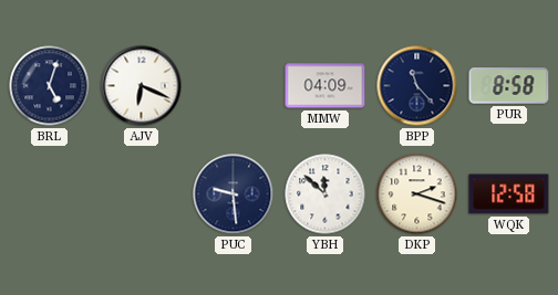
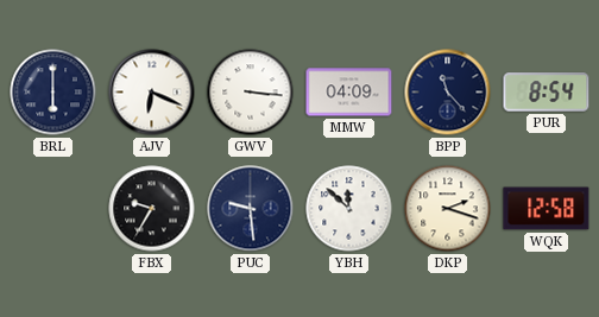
BRL: 5:03 -> 6:00 (53, 93)
GWV: none -> 3:16 (251, 93)
PUR: 8:58 -> 8:54 (547, 93)
FBX: none -> 9:35 (152, 209)
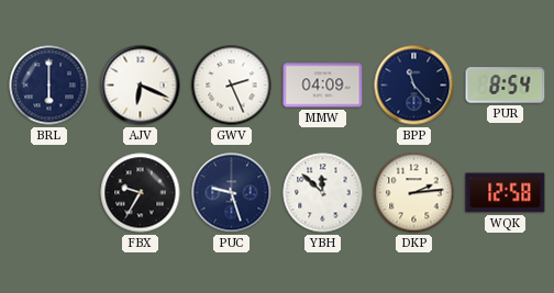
GWV: 3:16 -> 2:26 (232, 86)
PUC: 9:29 -> 9:27 (232, 193)
DKP: 2:18 -> 2:14 (414, 193)
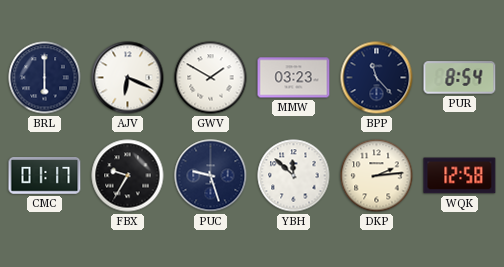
GWV: 2:26 -> 1:50 (211, 78)
MMW: 04:09 -> 03:23 (294, 78)
CMC: none -> 01:17 (45, 176)
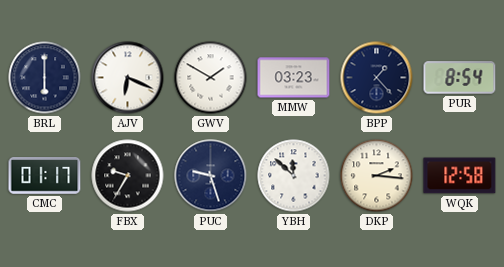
BPP: 11:23 -> 1:23 (377, 78)
DKP: 2:14 -> 2:16 (377, 176)
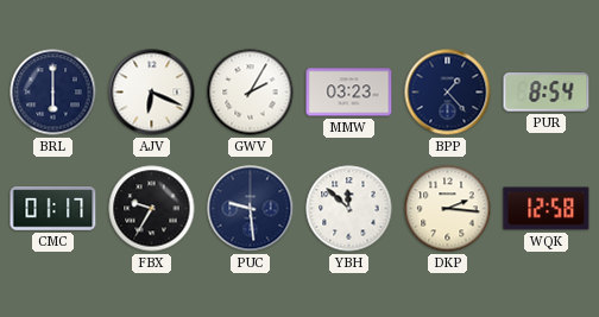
GWV: 1:50 -> 2:05 (251, 93)
PUC: 9:27 -> 9:29 (251, 209)
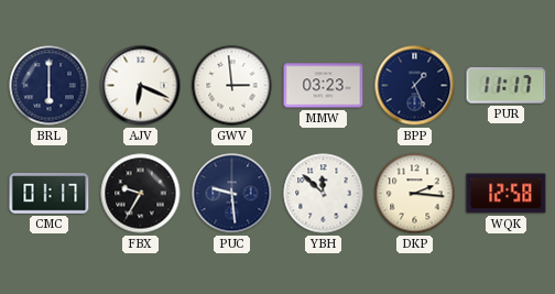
GWV: 2:05 -> 2:59 (232, 86)
BPP: 1:23 -> 1:26 (415, 86)
PUR: 8:54 -> 11:17 (507, 86)
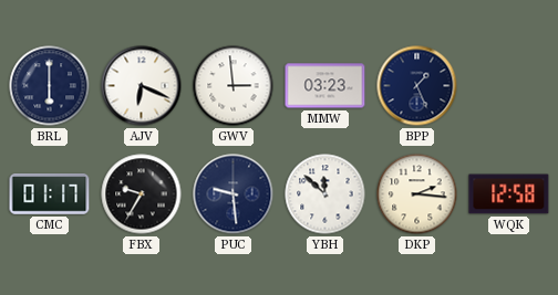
PUR: 11:17 -> none (507, 86)
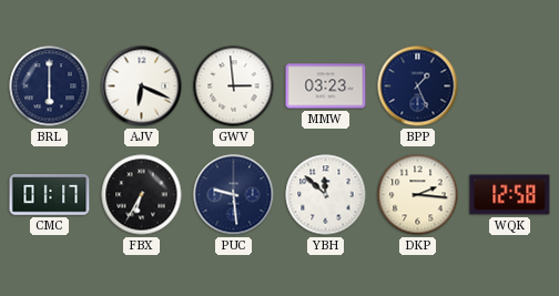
FBX: 9:35 -> 6:35 (142, 195)
